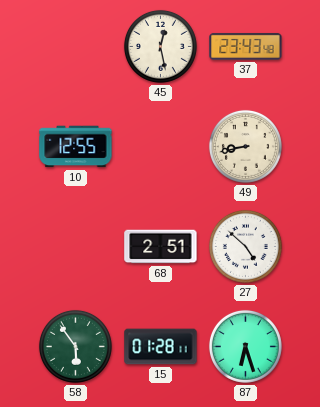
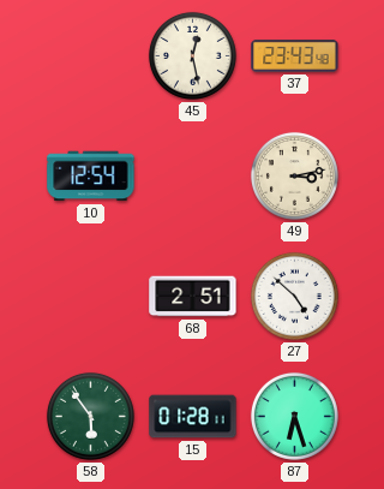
10: 12:55 -> 12:54 (91, 177)
49: 8:43 -> 3:13 (294, 175)
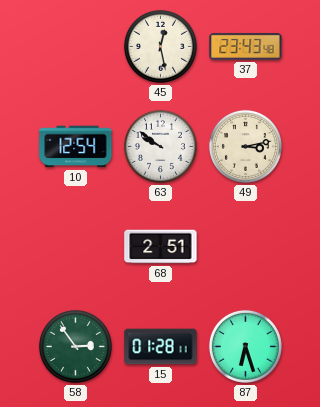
63: none -> 9:51 (160, 146)
27: 4:52 -> none (294, 296)
58: 5:54 -> 2:54 (75, 346)
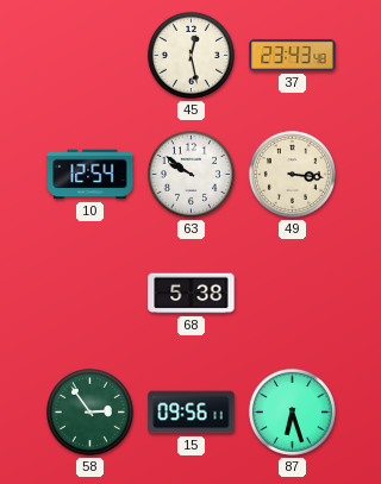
49: 3:13 -> 3:16 (292, 174)
68: 2:51 -> 5:38 (192, 294)
15: 01:28 -> 09:56 (192, 413)
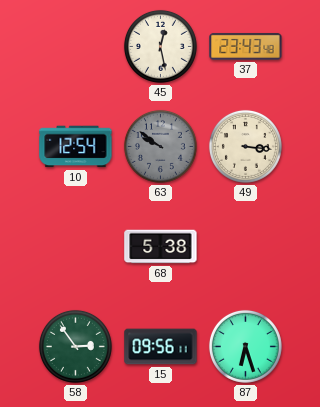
63 dial: white -> grey (160, 146)
